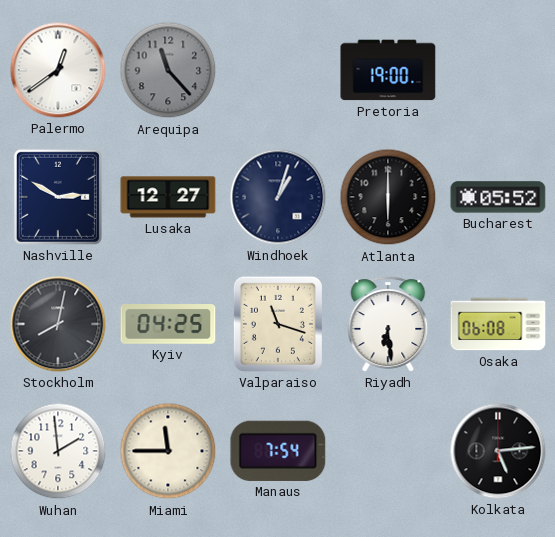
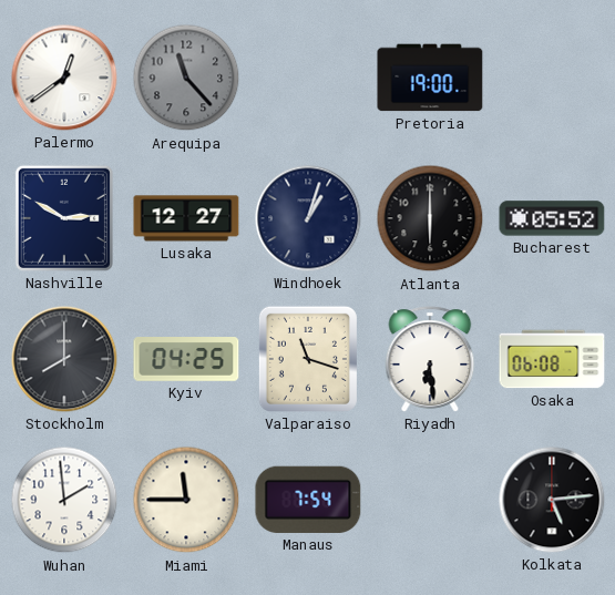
Stockholm: 8:02 -> 8:00 (64, 359)
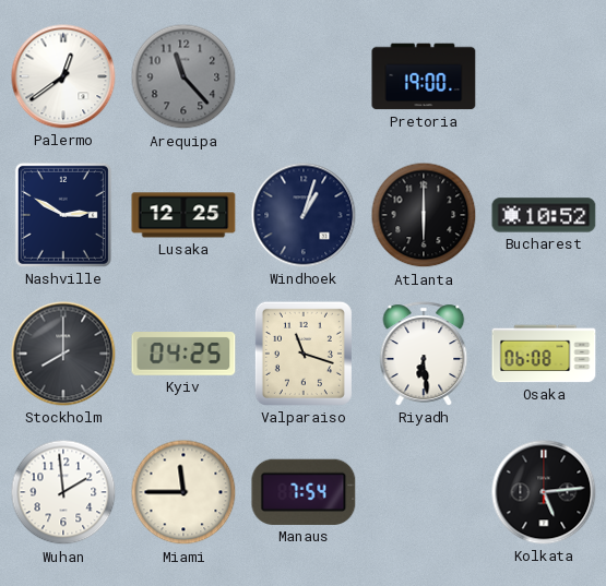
Lusaka: 12:27 -> 12:25 (183, 215)
Bucharest: 05:52 -> 10:52 (544, 215)
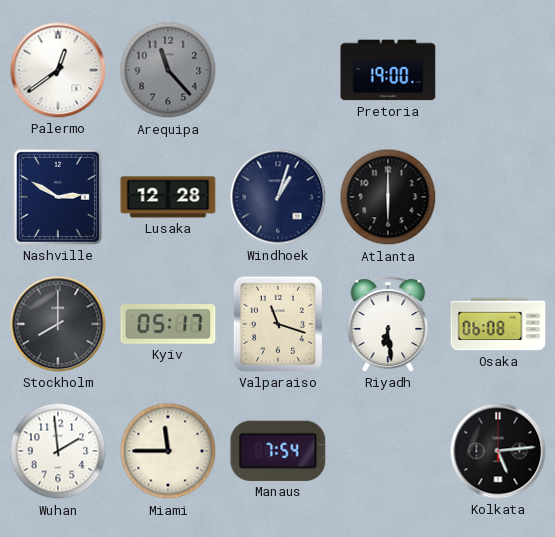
Lusaka: 12:25 -> 12:28 (168, 197)
Bucharest: 10:52 -> none (544, 215)
Kyiv: 04:25 -> 05:17 (168, 325)
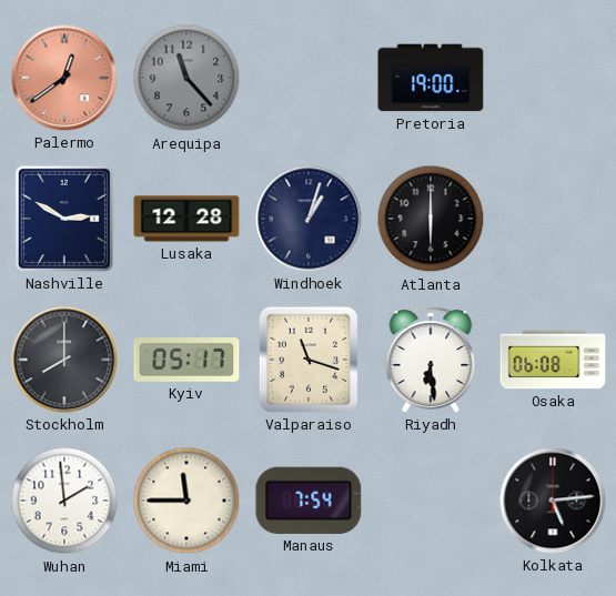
Palermo dial: white -> salmon (64, 78)
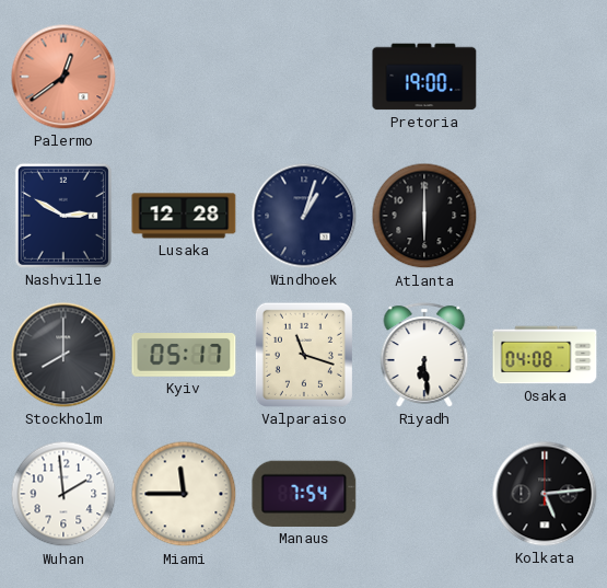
Arequipa: 11:23 -> none (186, 78)
Osaka: 06:08 -> 04:08 (545, 355)
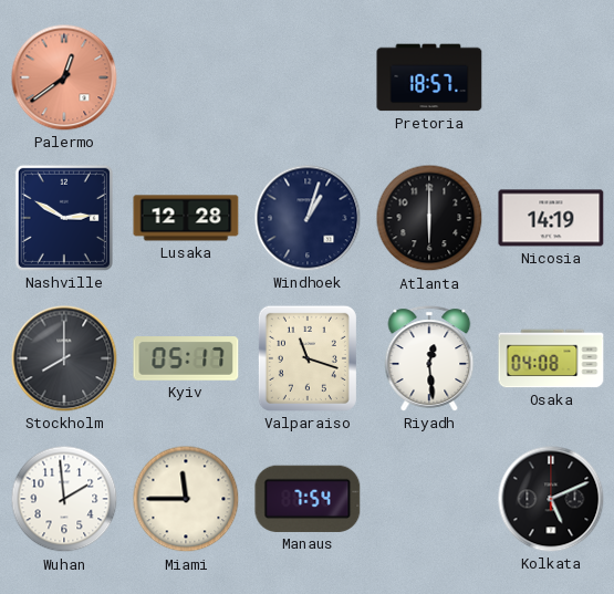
Pretoria: 19:00 -> 18:57 (429, 77)
Nicosia: none -> 14:19 (551, 218)
Riyadh: 6:29 -> 12:29 (429, 358)
Kolkata: 5:14 -> 5:11 (551, 499)
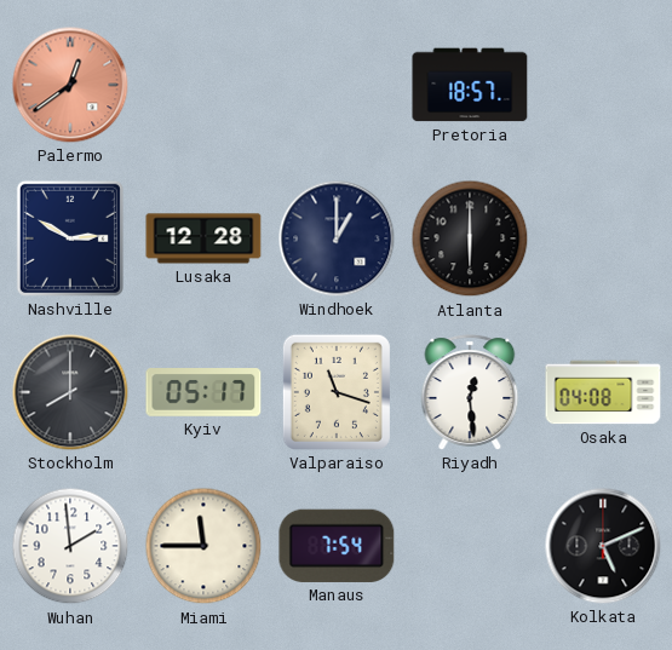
Windhoek: 1:03 -> 1:00 (337, 238)
Nicosia: 14:19 -> none (551, 218)
